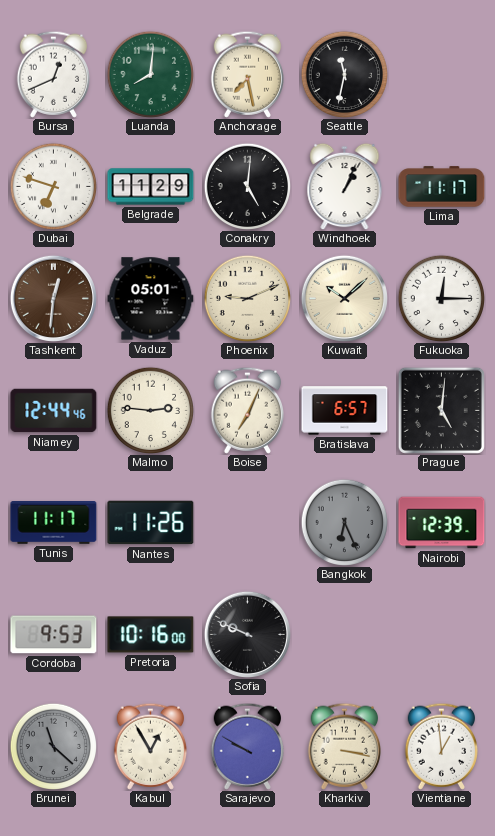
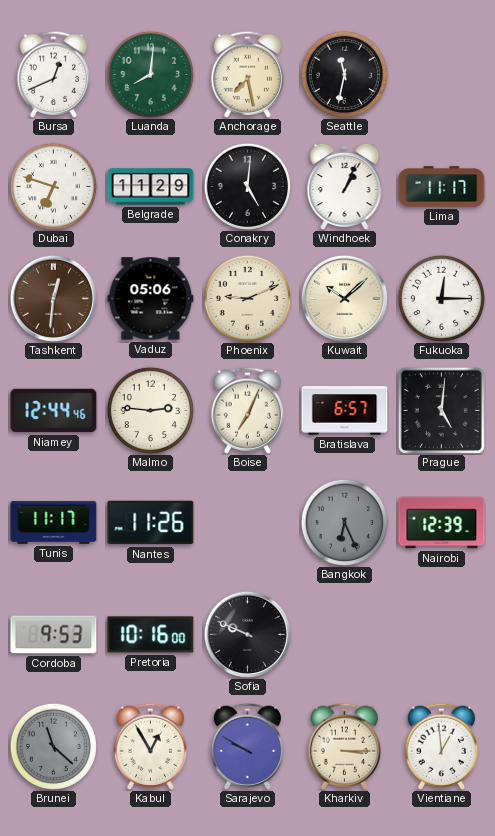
Vaduz: 05:01 -> 05:06 (151, 299)
Kharkiv: 3:17 -> 3:15 (345, 746)
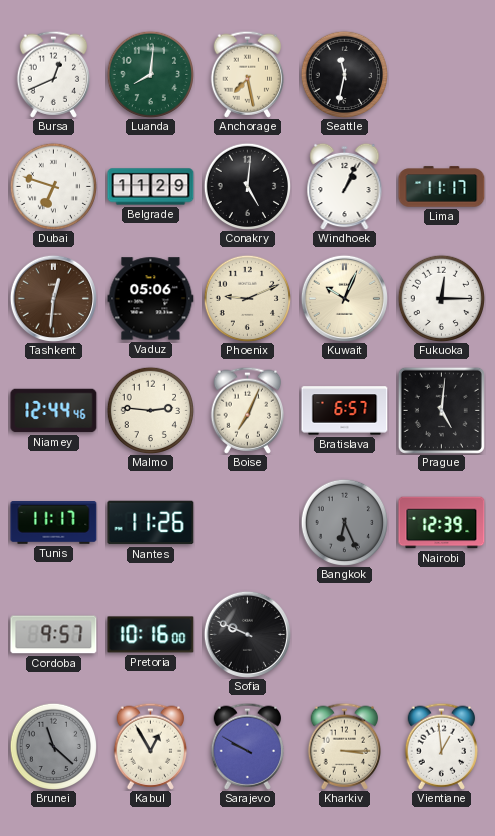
Kuwait: 10:08 -> 10:04 (344, 298)
Cordoba: 9:53 -> 9:57 (54, 635)
